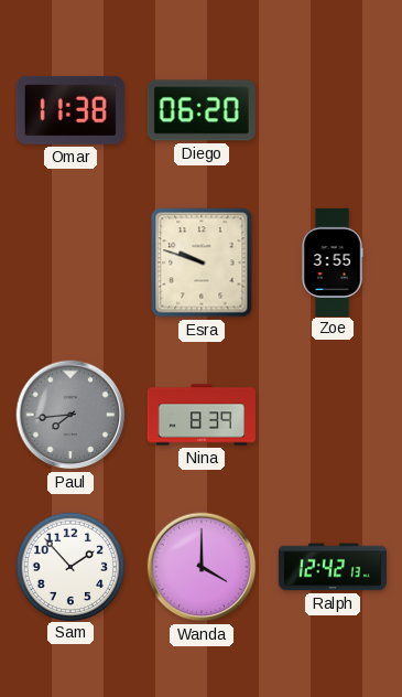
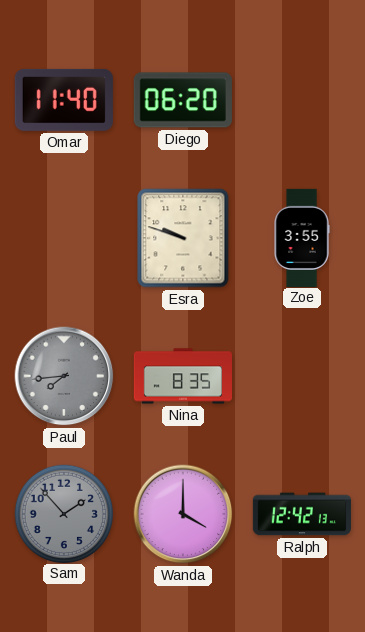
Omar: 11:38 -> 11:40 (64, 100)
Nina: 8:39 -> 8:35 (182, 376)
Sam dial: white -> grey (63, 513)
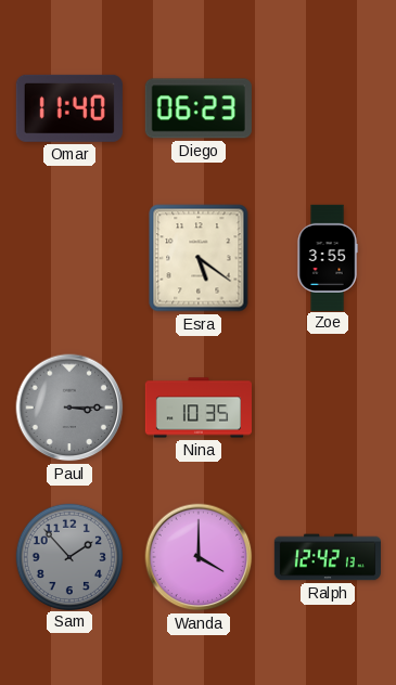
Diego: 06:20 -> 06:23 (199, 108)
Esra: 9:48 -> 5:21 (199, 258)
Paul: 7:44 -> 3:15 (69, 408)
Nina: 8:35 -> 10:35 (197, 408)
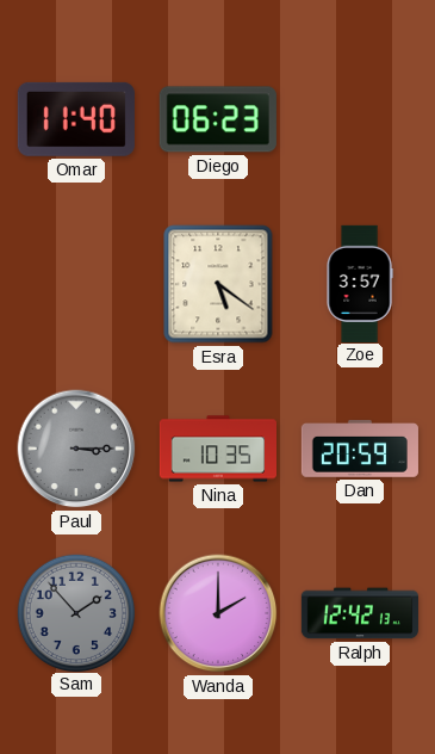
Zoe: 3:55 -> 3:57 (360, 283)
Dan: none -> 20:59 (360, 450)
Wanda: 4:00 -> 2:00 (218, 613)
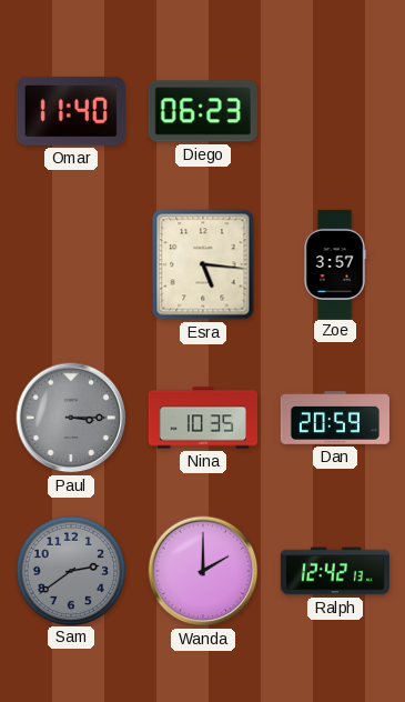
Esra: 5:21 -> 5:16 (203, 264)
Sam: 1:53 -> 2:39 (70, 570)
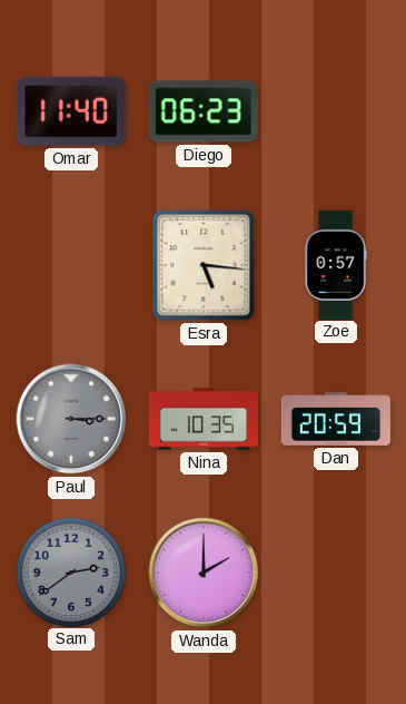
Zoe: 3:57 -> 0:57 (336, 264)
Ralph: 12:42 -> none (335, 571)
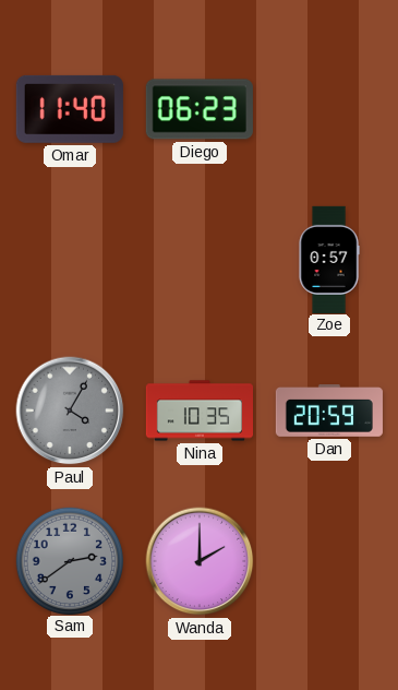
Esra: 5:16 -> none (204, 265)
Paul: 3:15 -> 4:05 (70, 411)
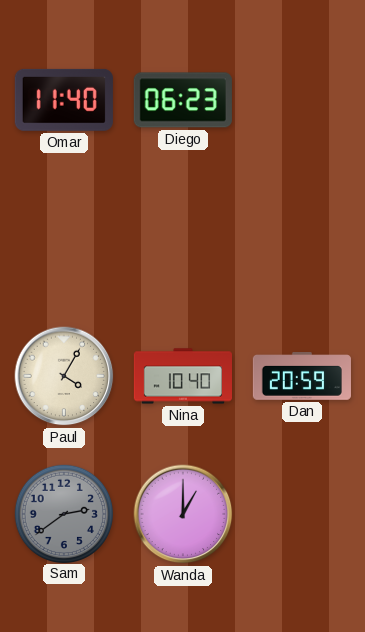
Zoe: 0:57 -> none (329, 259)
Paul dial: grey -> cream (64, 376)
Nina: 10:35 -> 10:40 (182, 376)
Wanda: 2:00 -> 1:00 (183, 514)
